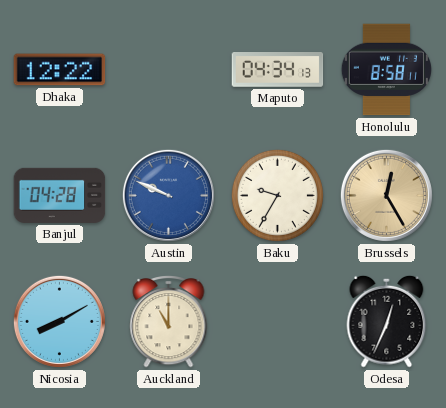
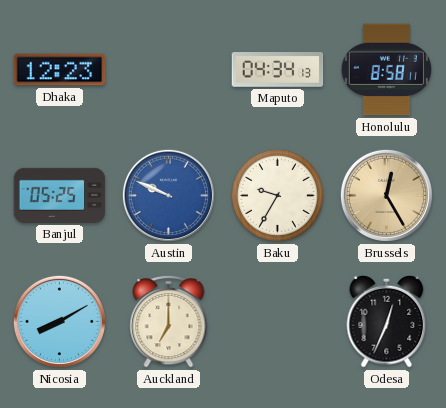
Dhaka: 12:22 -> 12:23 (60, 70)
Banjul: 04:28 -> 05:25 (60, 195)
Auckland: 11:00 -> 7:00 (169, 322)
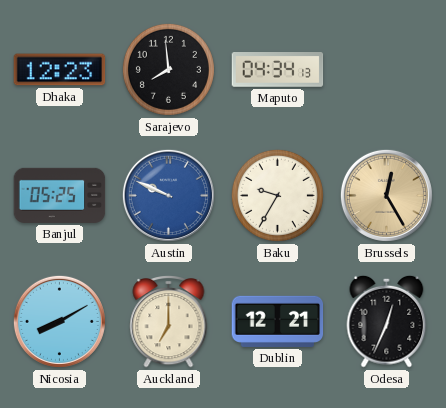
Sarajevo: none -> 7:59 (168, 69)
Honolulu: 8:58 -> none (386, 70)
Dublin: none -> 12:21 (278, 321)
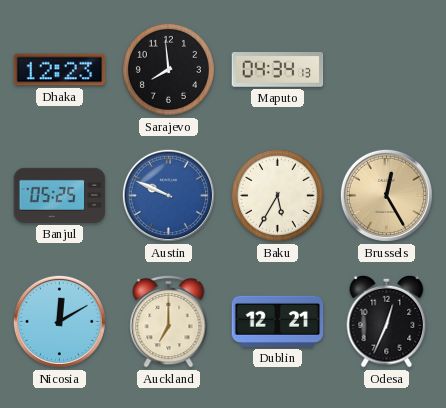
Baku: 9:35 -> 5:35 (277, 195)
Nicosia: 8:10 -> 12:10 (59, 321)
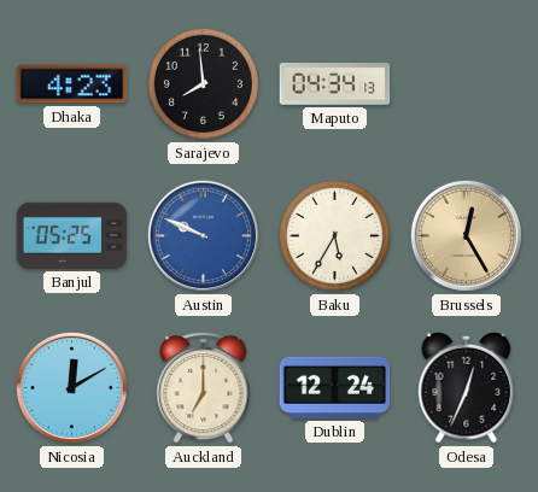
Dhaka: 12:23 -> 4:23 (72, 84)
Dublin: 12:21 -> 12:24 (335, 387)
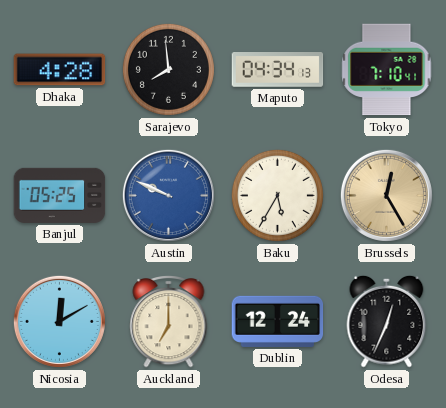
Dhaka: 4:23 -> 4:28 (60, 70)
Tokyo: none -> 7:10 (387, 70)
